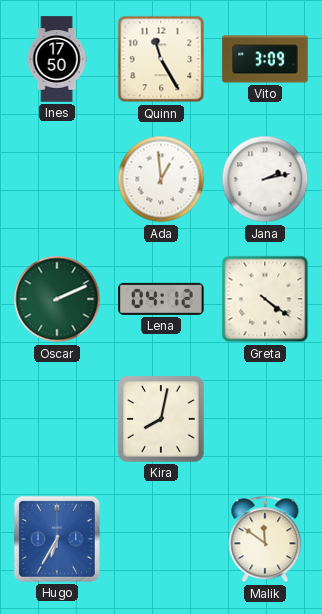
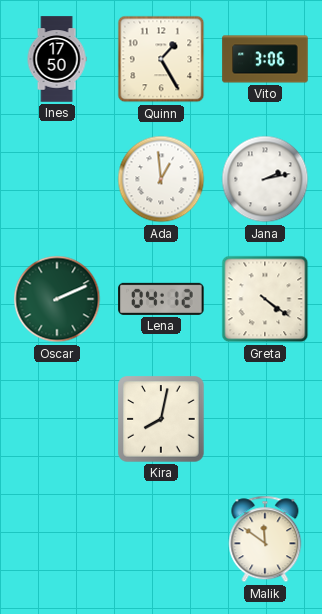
Quinn: 11:25 -> 1:25 (161, 59)
Vito: 3:09 -> 3:06 (265, 59)
Hugo: 6:35 -> none (57, 539)
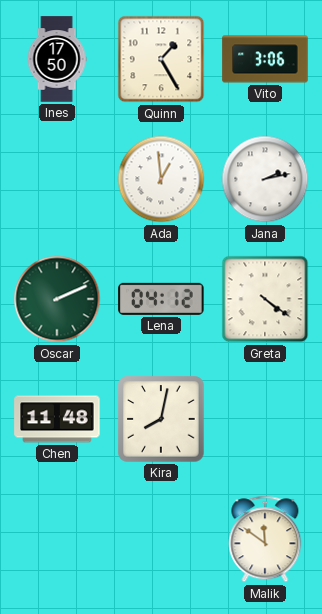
Chen: none -> 11:48 (57, 419)
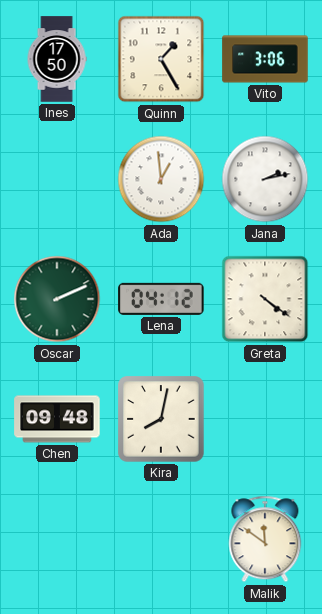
Chen: 11:48 -> 09:48 (57, 419)
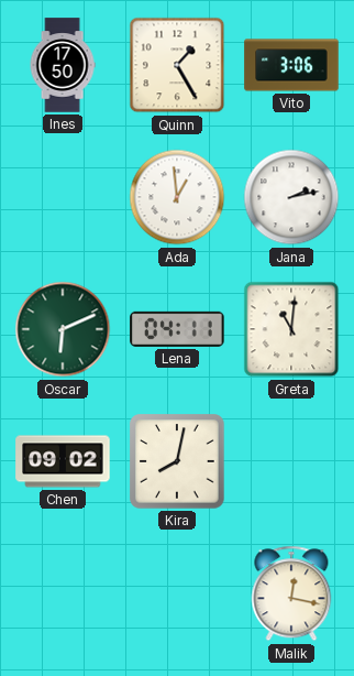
Oscar: 2:11 -> 6:11 (63, 329)
Lena: 04:12 -> 04:11 (177, 329)
Greta: 4:21 -> 11:01 (291, 329)
Chen: 09:48 -> 09:02 (63, 461)
Malik: 11:51 -> 12:17 (291, 593)
